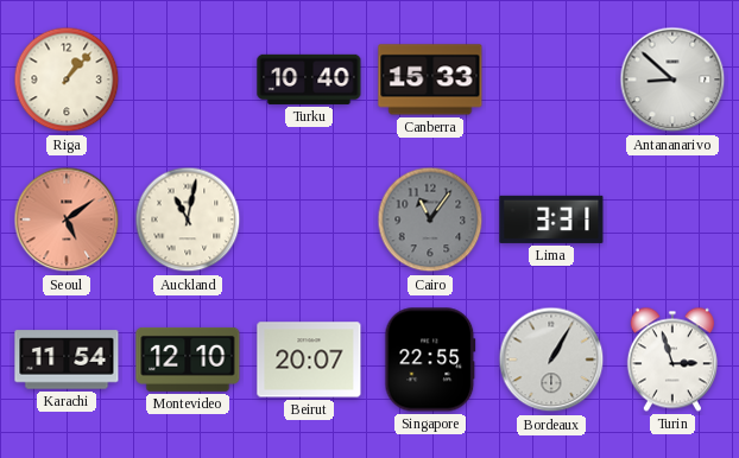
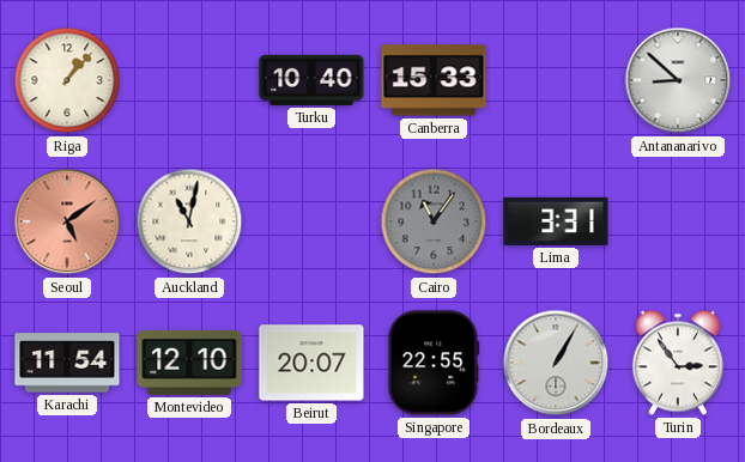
Turin: 2:57 -> 2:54 (678, 363)
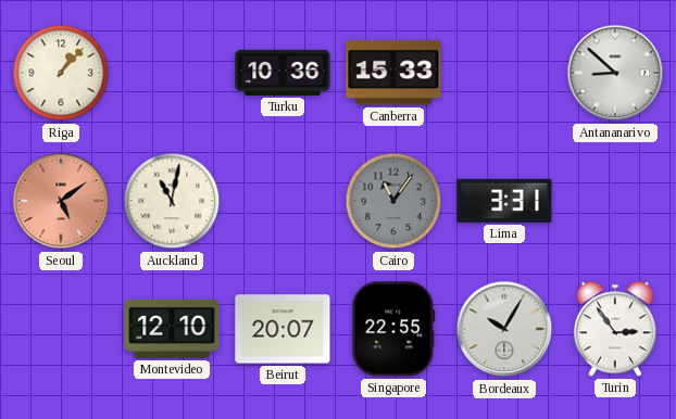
Turku: 10:40 -> 10:36 (283, 73)
Karachi: 11:54 -> none (67, 363)
Bordeaux: 1:05 -> 10:05 (504, 329)
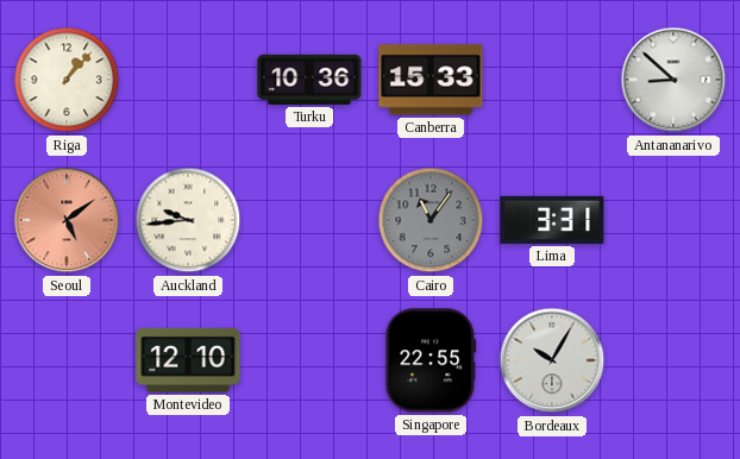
Auckland: 11:02 -> 9:44 (188, 220)
Beirut: 20:07 -> none (283, 329)
Turin: 2:54 -> none (615, 329)
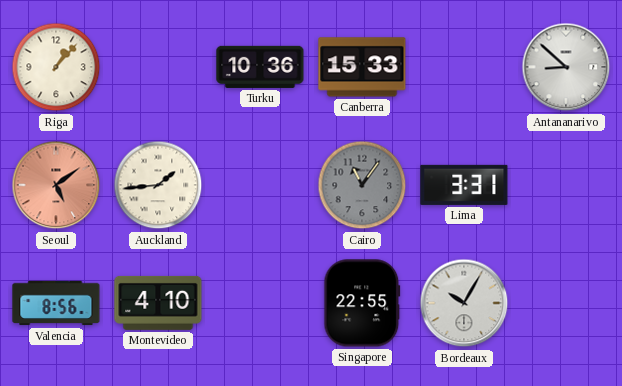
Auckland: 9:44 -> 1:44 (158, 185)
Valencia: none -> 8:56 (56, 303)
Montevideo: 12:10 -> 4:10 (158, 303)
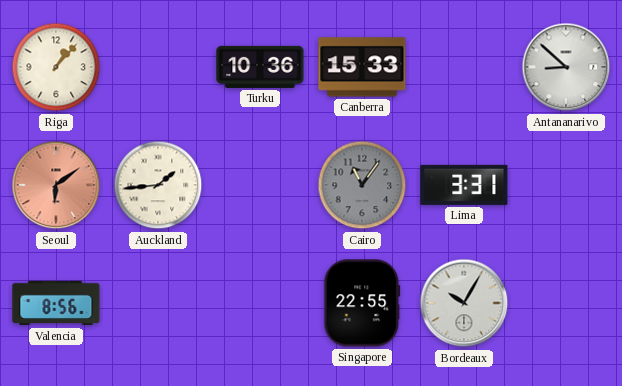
Seoul: 5:09 -> 6:09 (56, 185)
Montevideo: 4:10 -> none (158, 303)
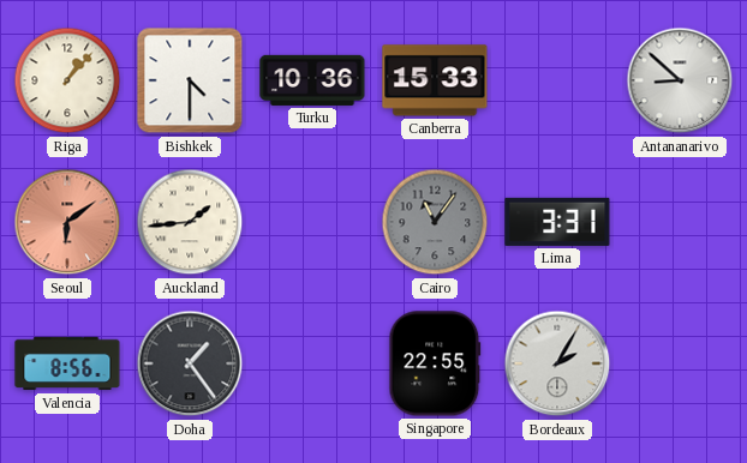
Bishkek: none -> 4:30 (190, 80)
Doha: none -> 1:24 (190, 363)
Bordeaux: 10:05 -> 2:05 (557, 363)
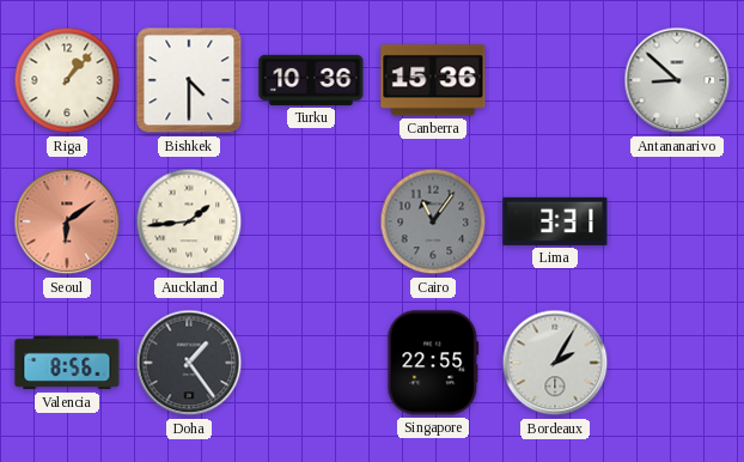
Canberra: 15:33 -> 15:36 (433, 80)
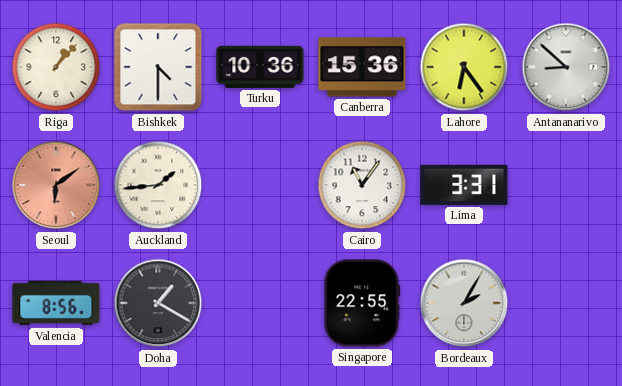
Lahore: none -> 6:24 (464, 67)
Cairo dial: grey -> white (362, 185)
Doha: 1:24 -> 1:20 (158, 303)
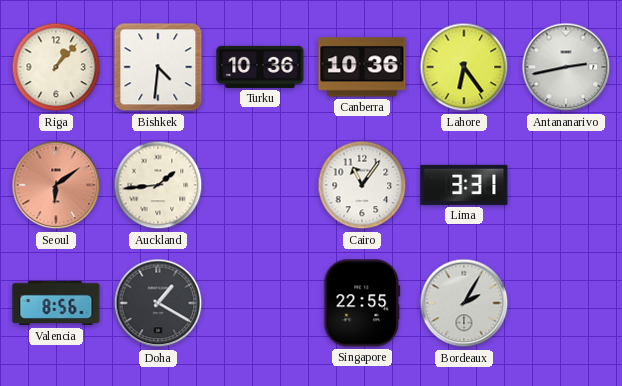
Bishkek: 4:30 -> 4:31 (158, 67)
Canberra: 15:36 -> 10:36 (362, 67)
Antananarivo: 8:52 -> 2:43 (566, 67)
